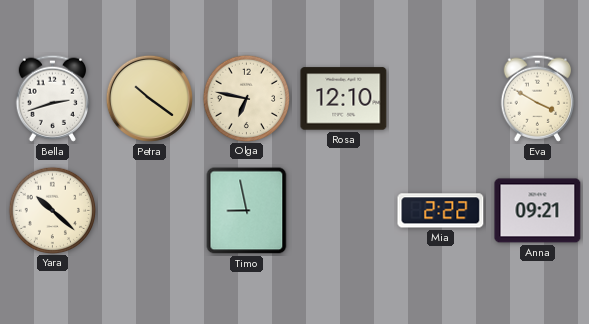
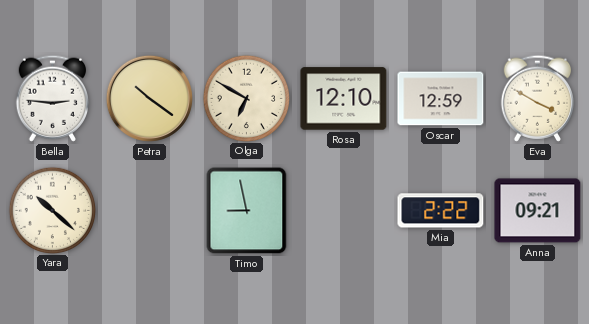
Bella: 2:42 -> 2:46 (52, 98)
Olga: 6:47 -> 6:50 (246, 98)
Oscar: none -> 12:59 (441, 99)
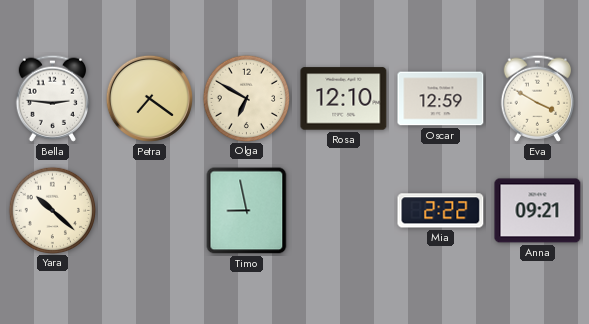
Petra: 10:21 -> 7:21 (149, 98)
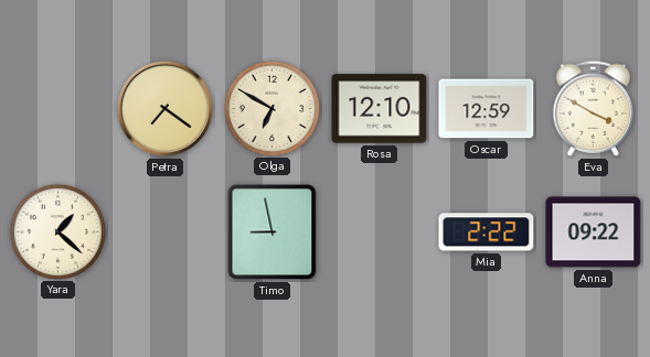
Bella: 2:46 -> none (52, 98)
Yara: 10:22 -> 1:22 (57, 231)
Anna: 09:21 -> 09:22 (594, 232)
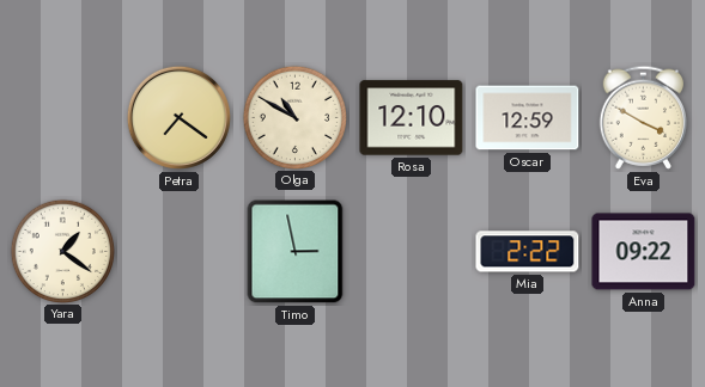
Olga: 6:50 -> 10:50 (294, 117)
Yara: 1:22 -> 1:21 (62, 251)
Timo: 8:58 -> 2:58 (296, 252)
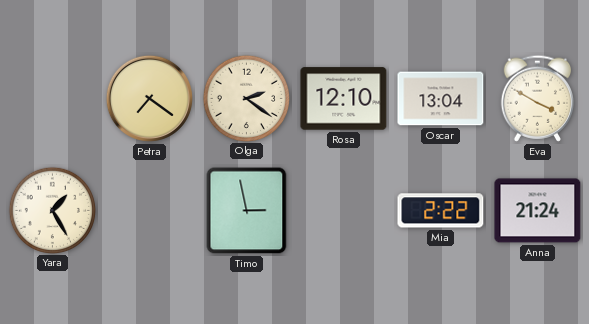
Olga: 10:50 -> 2:21 (246, 98)
Oscar: 12:59 -> 13:04 (441, 99)
Yara: 1:21 -> 1:25 (52, 210)
Anna: 09:22 -> 21:24 (538, 211)
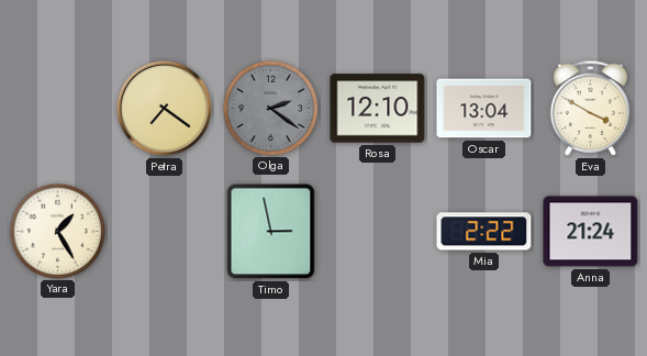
Olga dial: cream -> grey (270, 108)
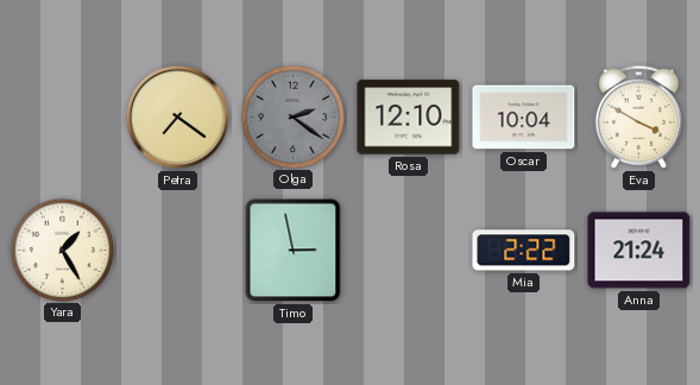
Oscar: 13:04 -> 10:04 (524, 118)
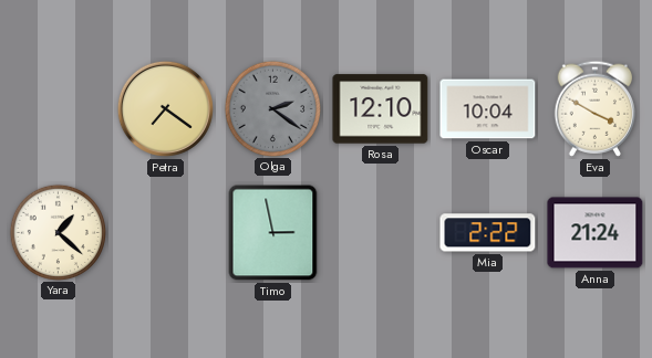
Yara: 1:25 -> 1:22 (58, 232)
